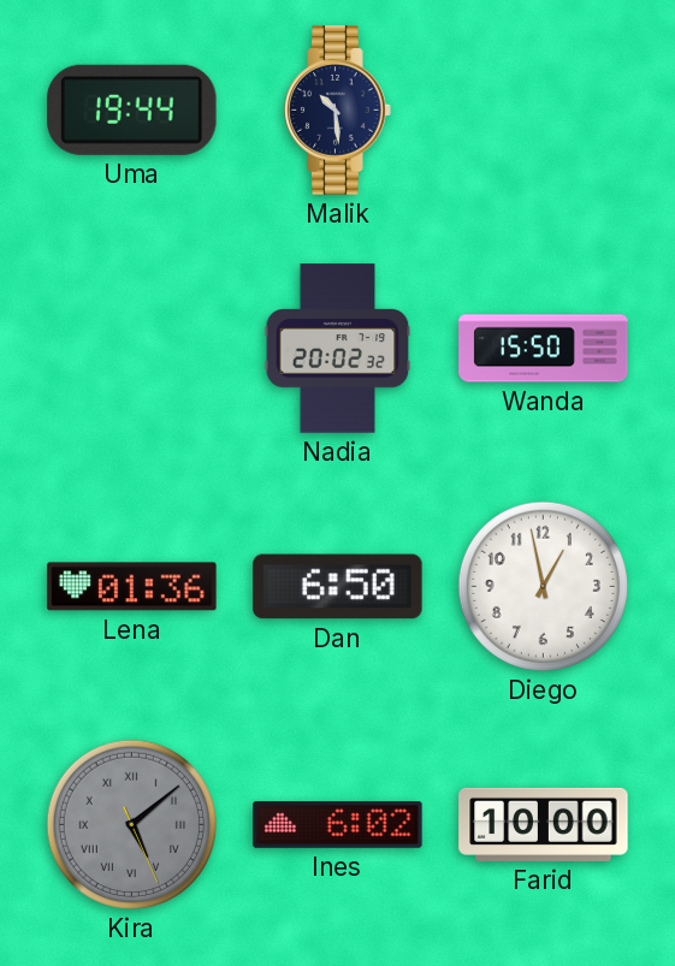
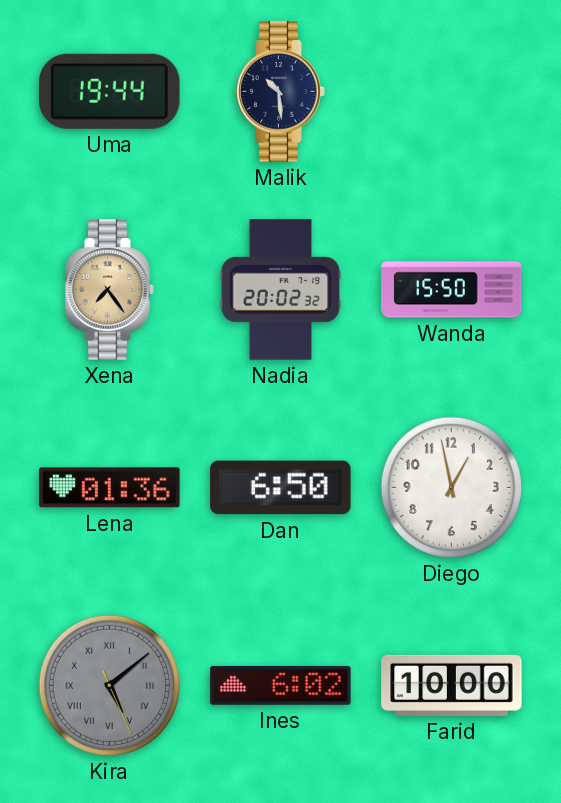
Xena: none -> 7:24 (110, 290)
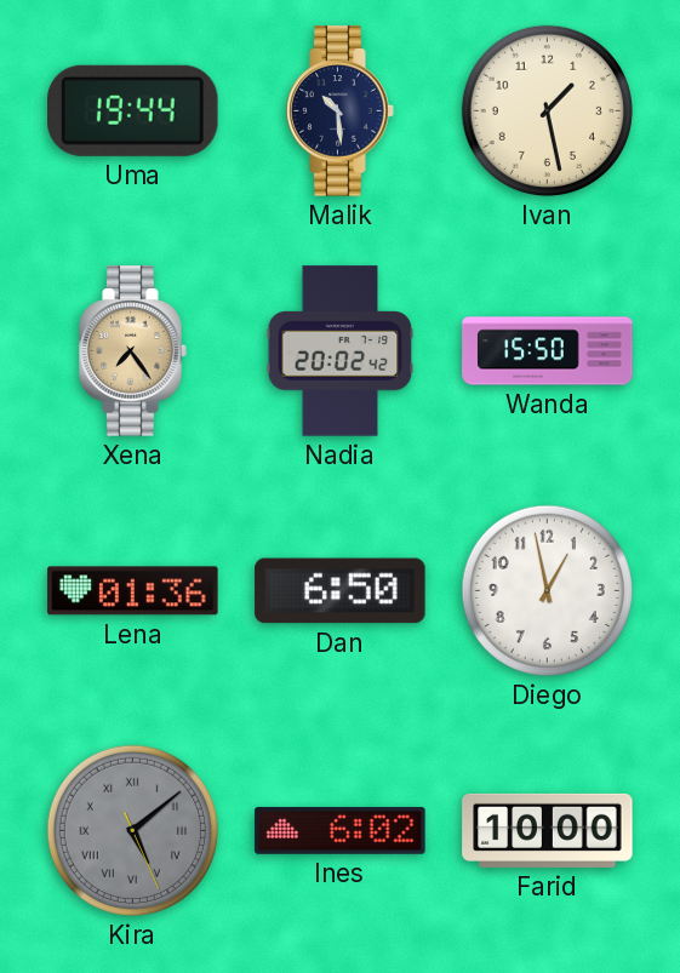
Ivan: none -> 1:28 (547, 110)
Nadia: 20:02:32 -> 20:02:42 (341, 351)
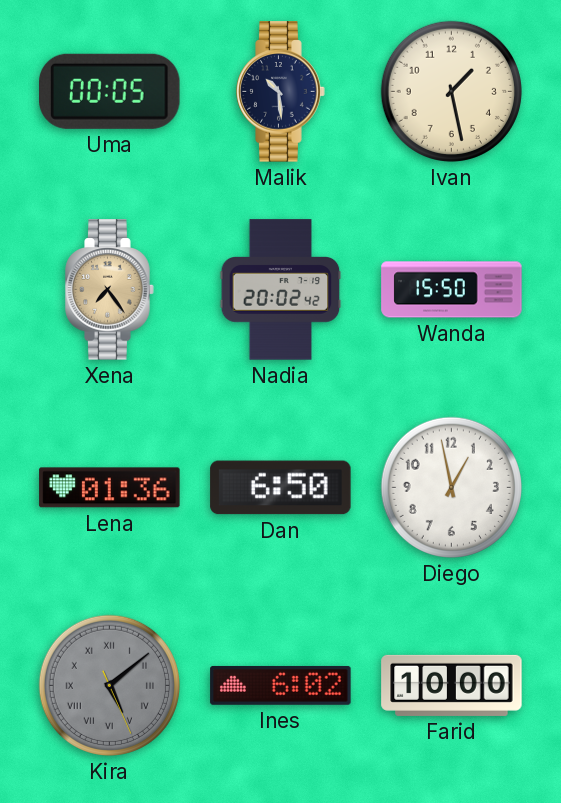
Uma: 19:44 -> 00:05 (110, 91)
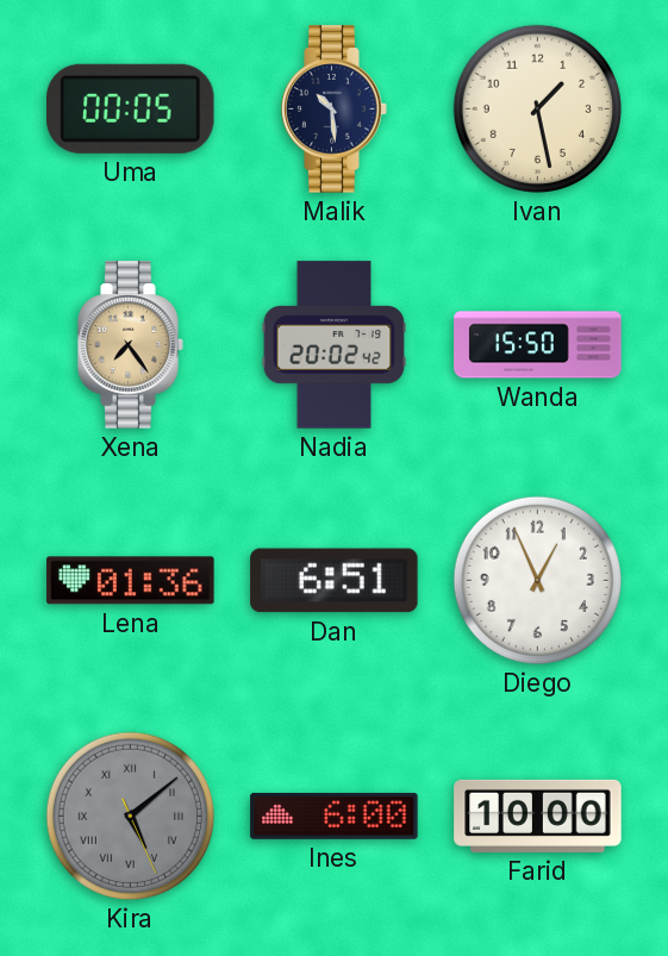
Dan: 6:50 -> 6:51 (335, 581)
Diego: 12:58 -> 12:56 (537, 580)
Ines: 6:02 -> 6:00 (335, 816)
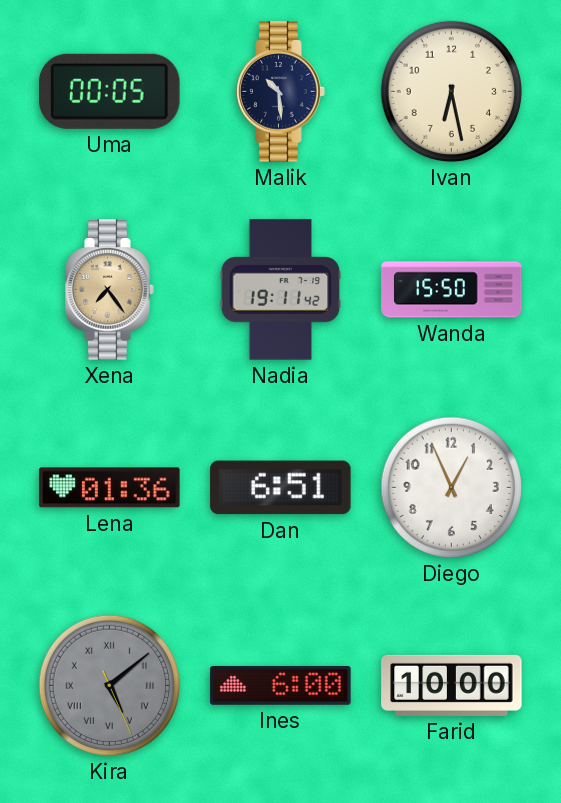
Ivan: 1:28 -> 6:28 (451, 91)
Nadia: 20:02 -> 19:11 (281, 290)
